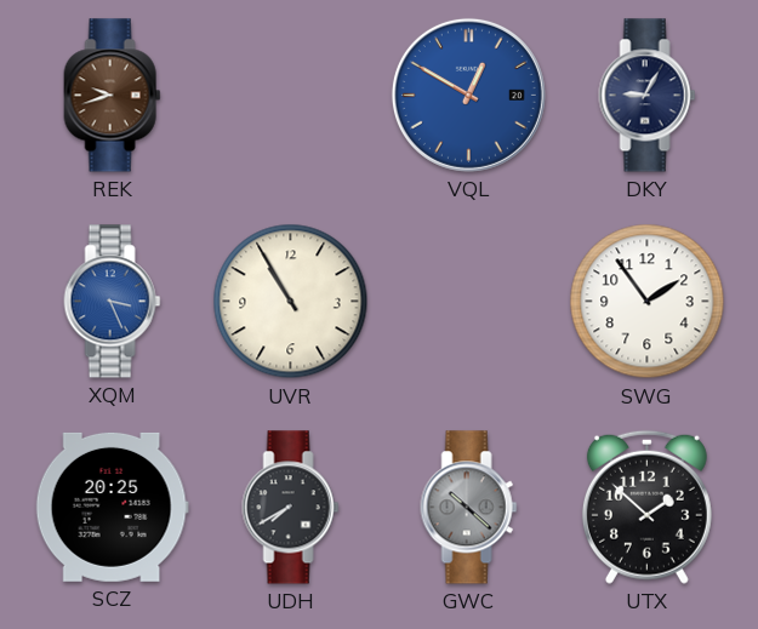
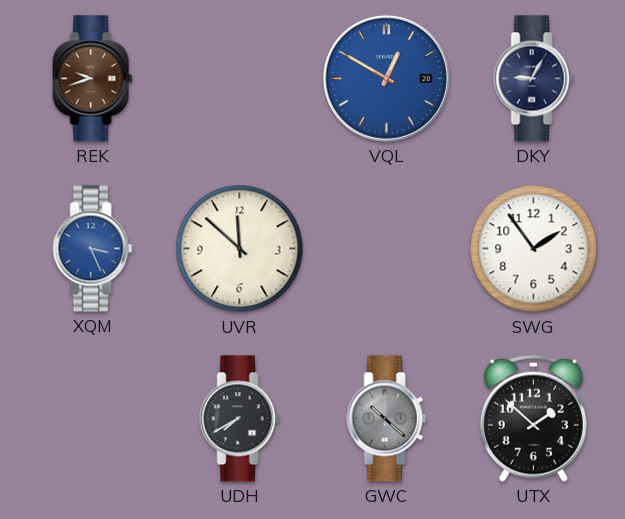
UVR: 10:55 -> 11:52 (240, 249)
SCZ: 20:25 -> none (112, 507)
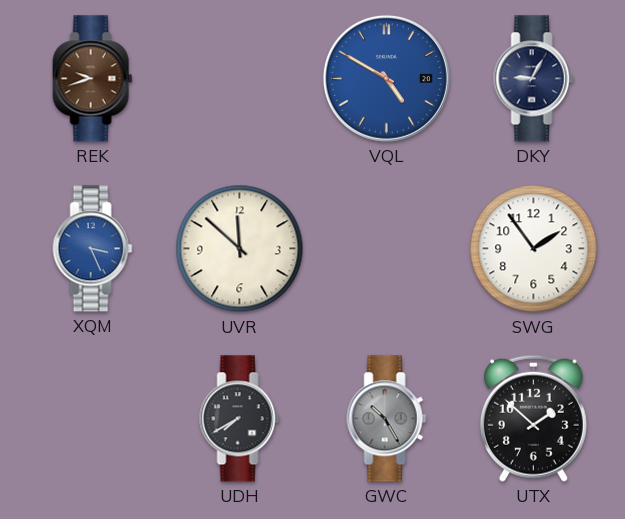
VQL: 12:50 -> 4:50 (386, 78)
GWC: 10:22 -> 10:25 (387, 419)
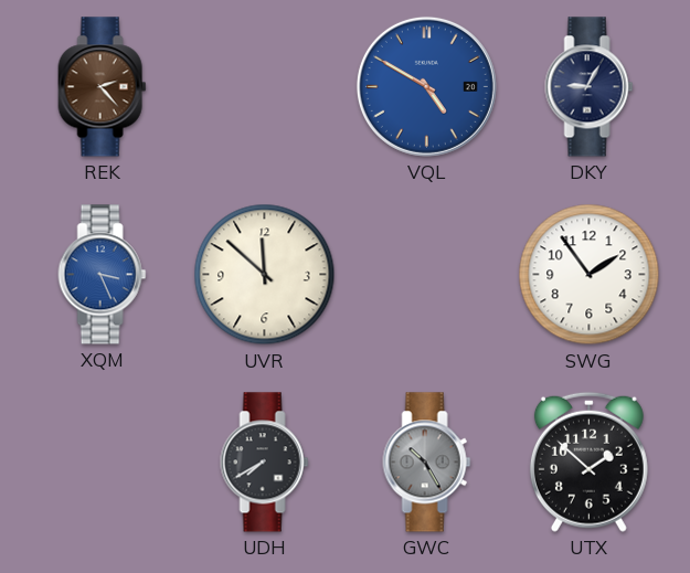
REK: 9:42 -> 2:23 (103, 87)
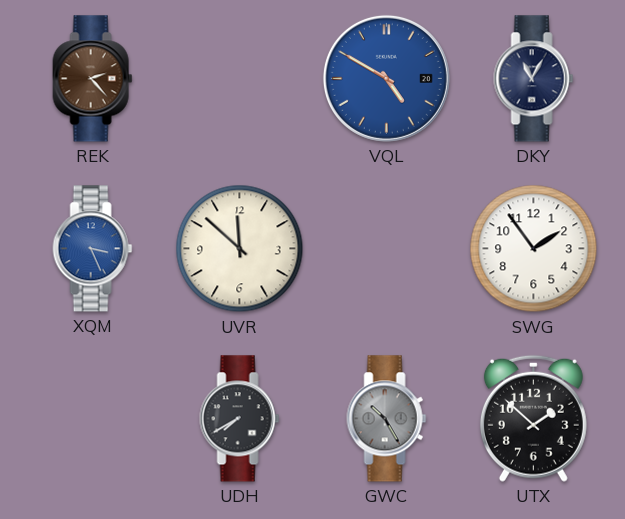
DKY: 9:05 -> 11:05 (534, 79)
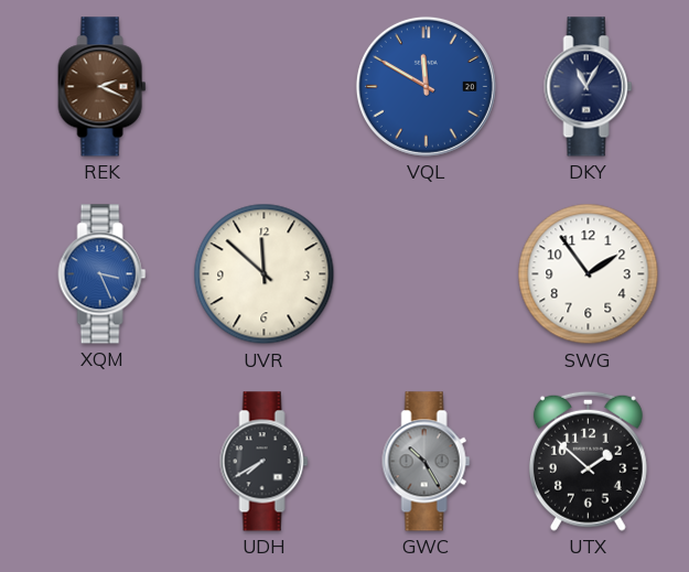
REK: 2:23 -> 2:19 (103, 87)
VQL: 4:50 -> 11:50 (426, 86)
